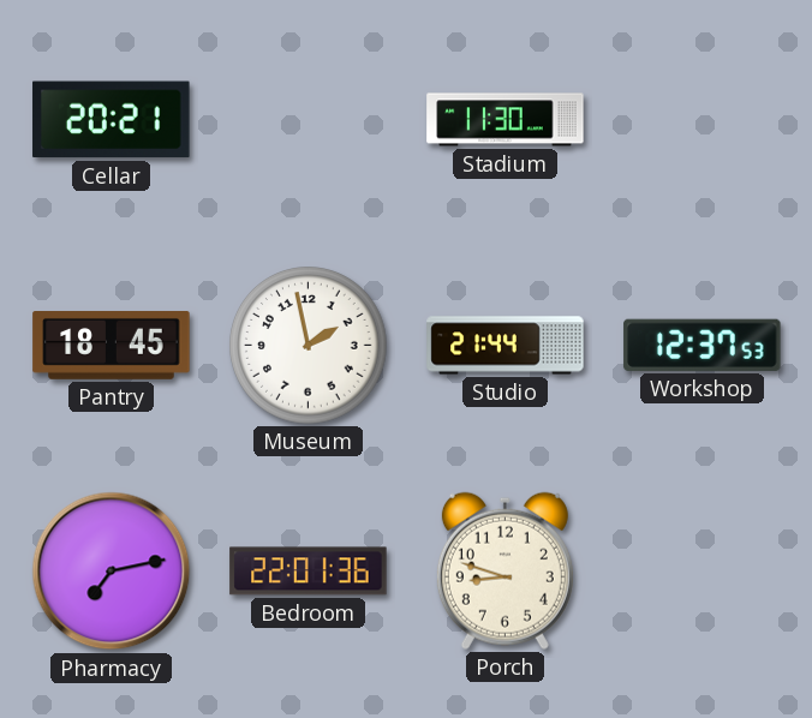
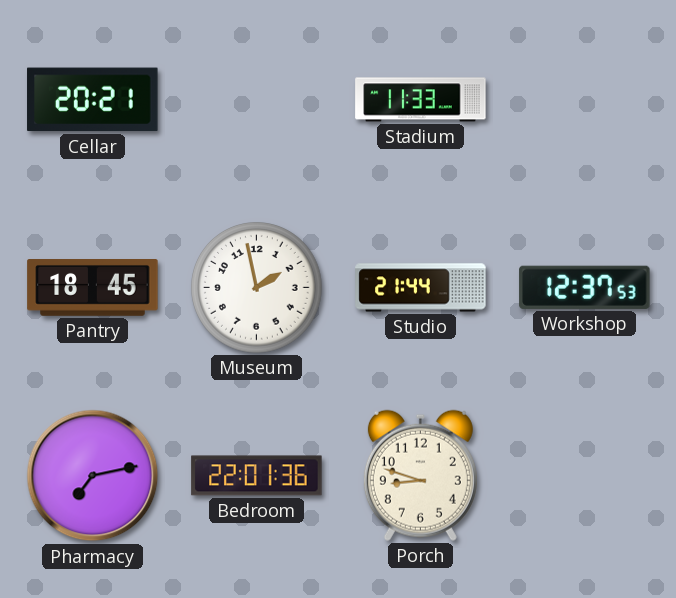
Stadium: 11:30 -> 11:33 (421, 100)
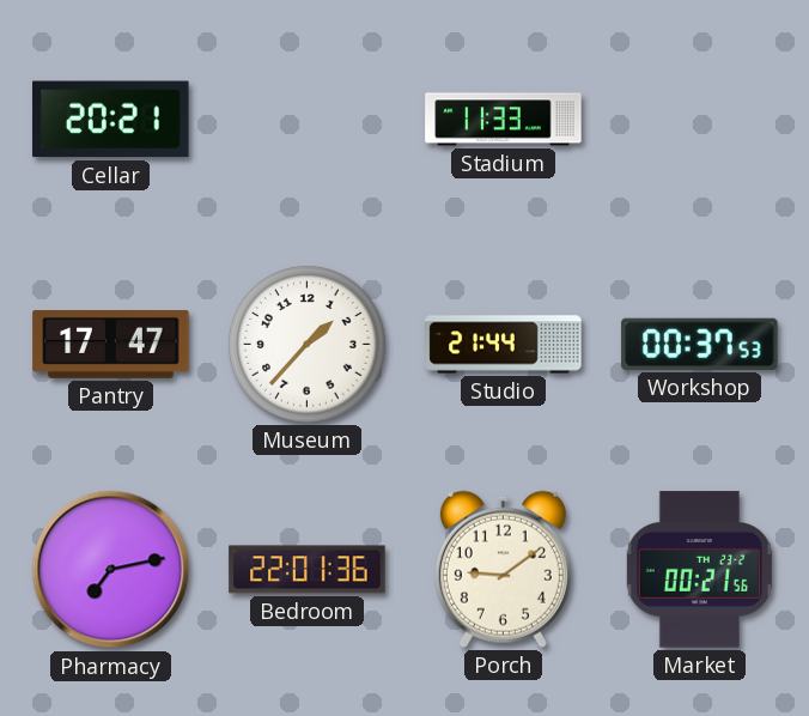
Pantry: 18:45 -> 17:47 (111, 345)
Museum: 1:58 -> 1:37 (308, 345)
Workshop: 12:37 -> 00:37 (700, 344)
Porch: 8:48 -> 9:09 (503, 569)
Market: none -> 00:21 (699, 570)
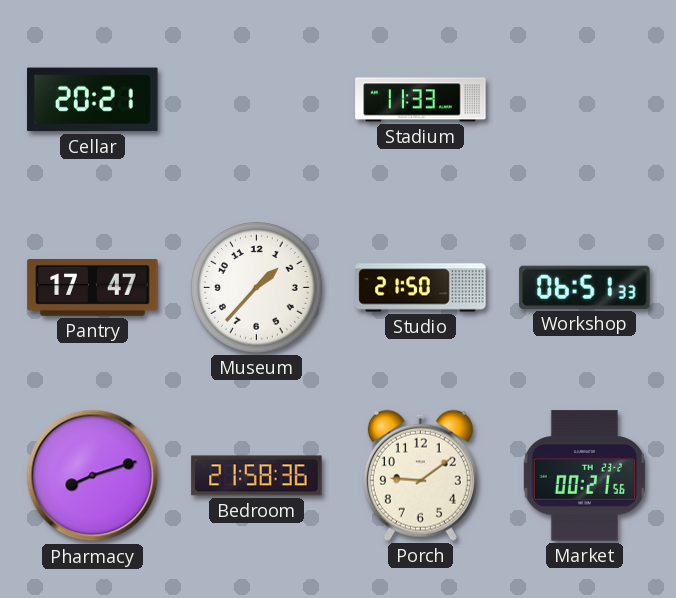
Studio: 21:44 -> 21:50 (421, 288)
Workshop: 00:37 -> 06:51 (585, 287)
Pharmacy: 7:13 -> 8:12 (93, 476)
Bedroom: 22:01 -> 21:58 (257, 476)
